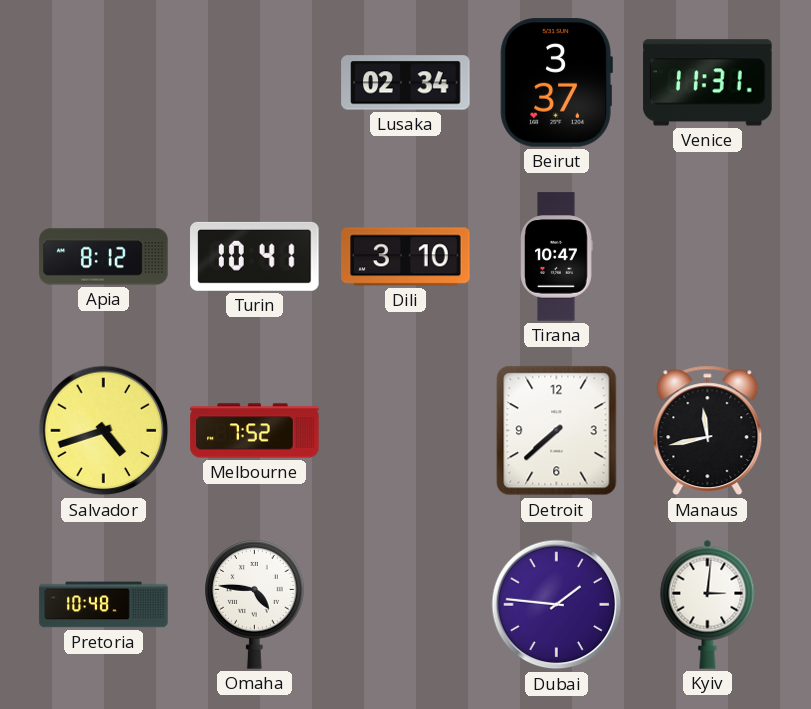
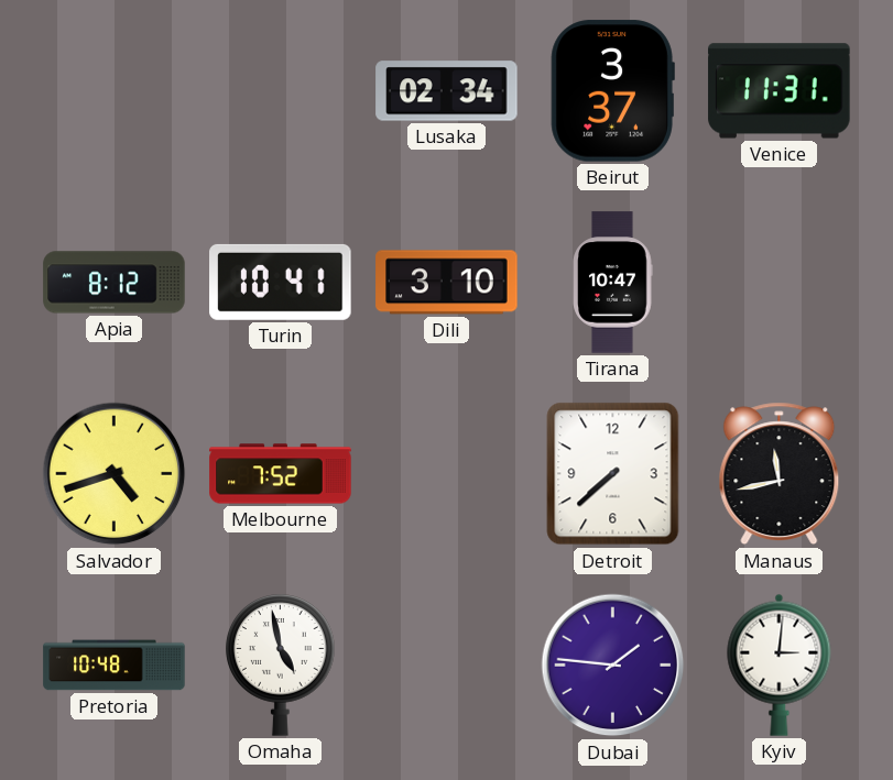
Omaha: 4:46 -> 4:58 (281, 666)
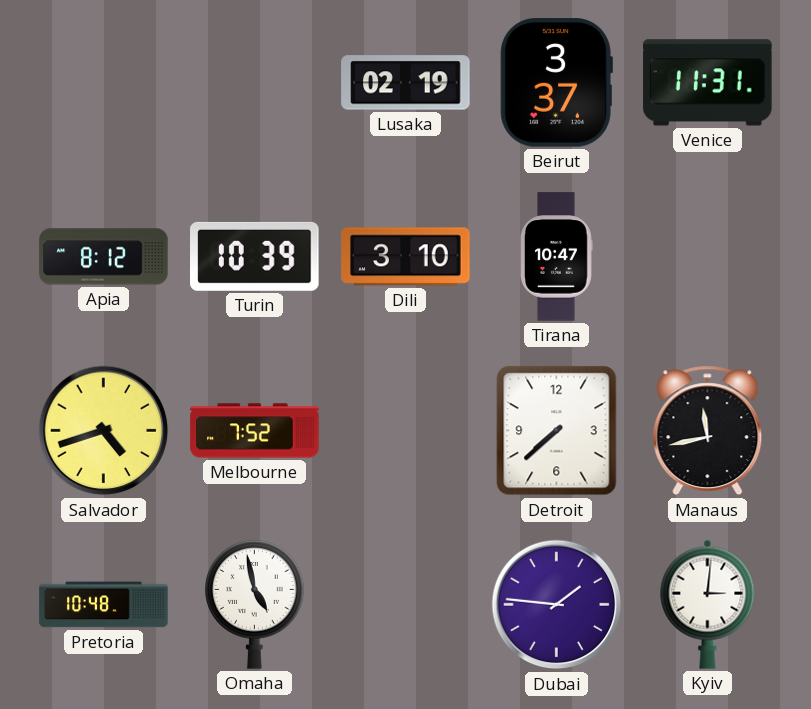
Lusaka: 02:34 -> 02:19 (406, 83)
Turin: 10:41 -> 10:39 (255, 256)
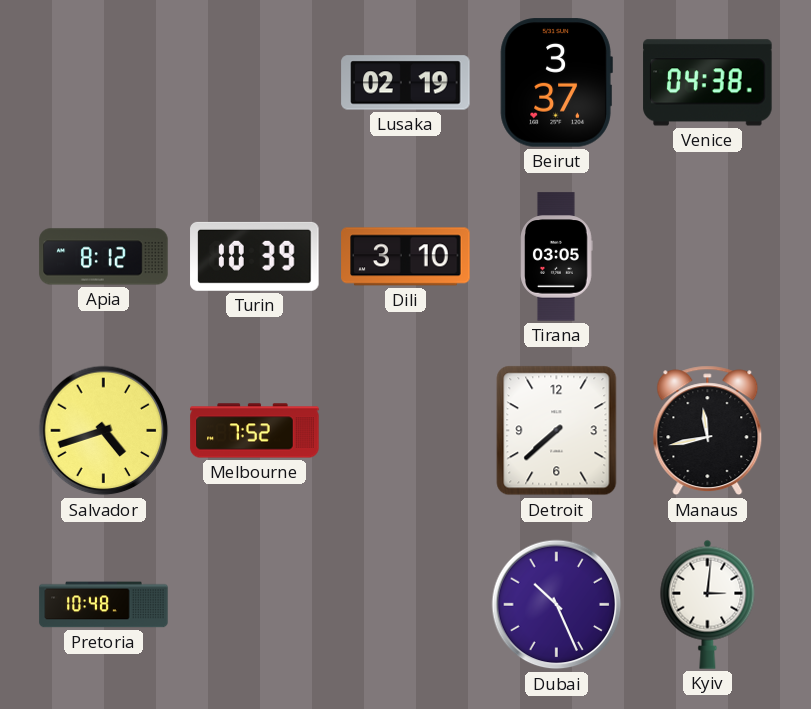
Venice: 11:31 -> 04:38 (708, 83)
Tirana: 10:47 -> 03:05 (557, 257)
Omaha: 4:58 -> none (255, 605)
Dubai: 1:46 -> 10:26 (557, 605)
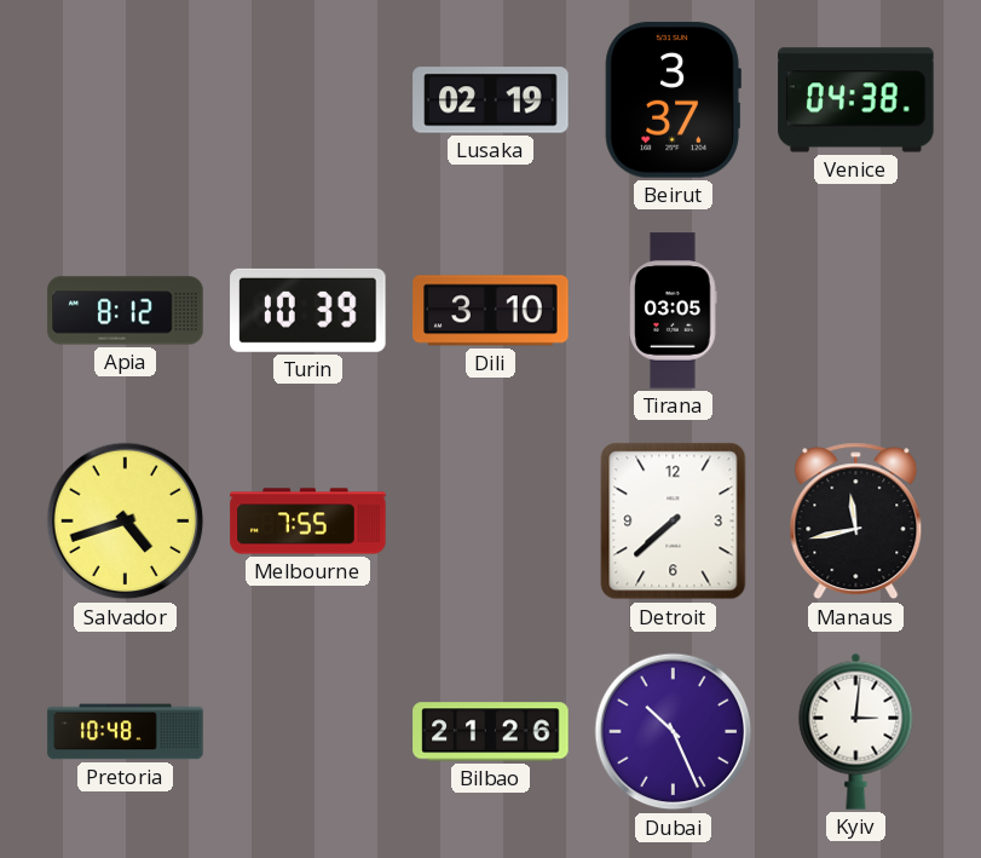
Melbourne: 7:52 -> 7:55 (308, 522)
Bilbao: none -> 21:26 (491, 732)
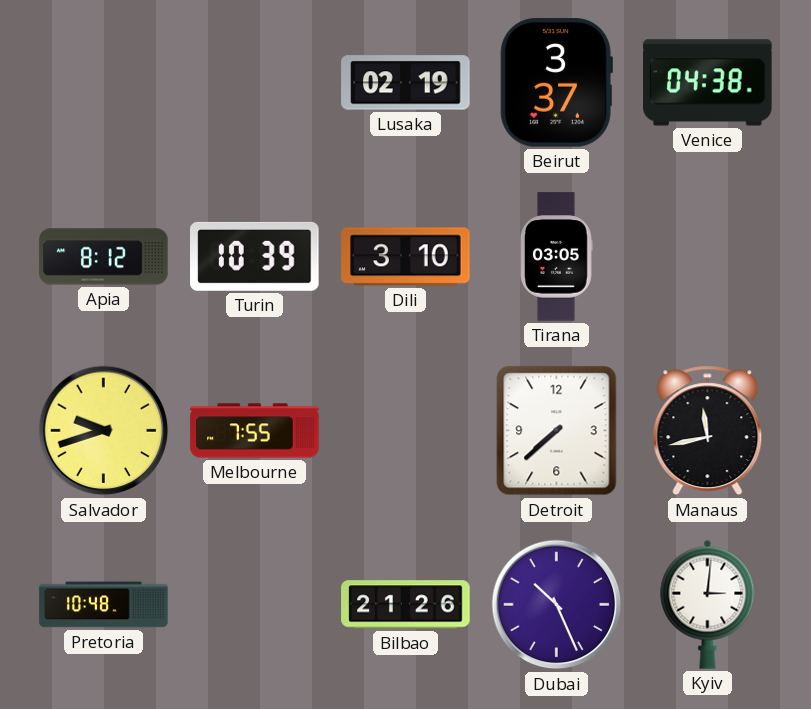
Salvador: 4:42 -> 9:42 (104, 431)
